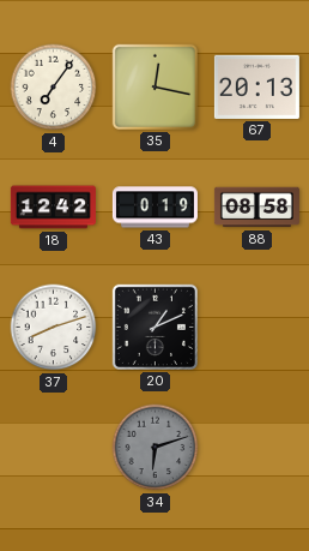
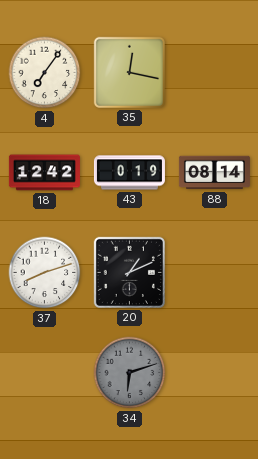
67: 20:13 -> none (256, 86)
88: 08:58 -> 08:14 (214, 173)
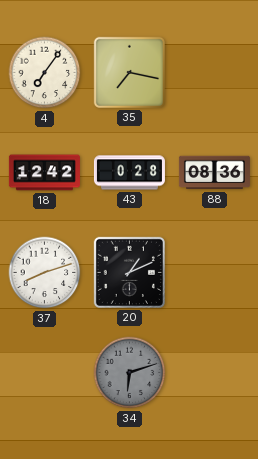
35: 12:17 -> 7:17 (129, 72)
43: 0:19 -> 0:28 (129, 173)
88: 08:14 -> 08:36 (214, 173)
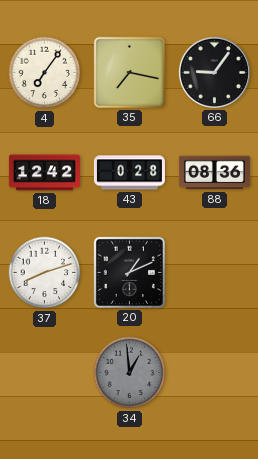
66: none -> 9:06 (214, 72)
34: 6:12 -> 12:59 (130, 373)
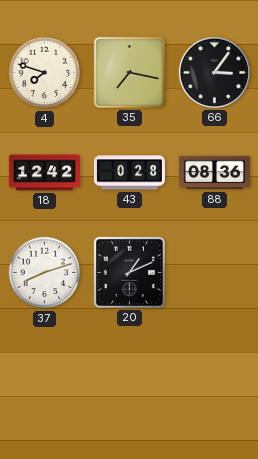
4: 7:06 -> 7:48 (45, 73)
66: 9:06 -> 3:06 (214, 72)
34: 12:59 -> none (130, 373)
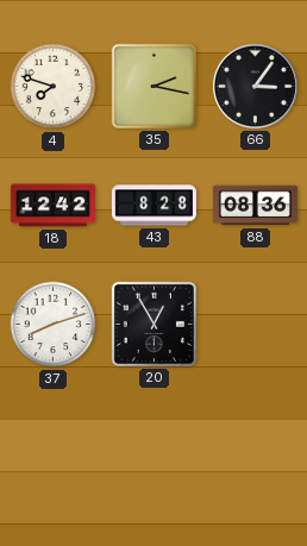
35: 7:17 -> 2:17 (153, 86)
43: 0:28 -> 8:28 (153, 206)
20: 1:11 -> 12:55 (153, 324)
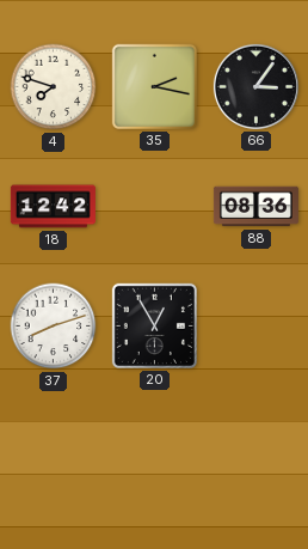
43: 8:28 -> none (153, 206)
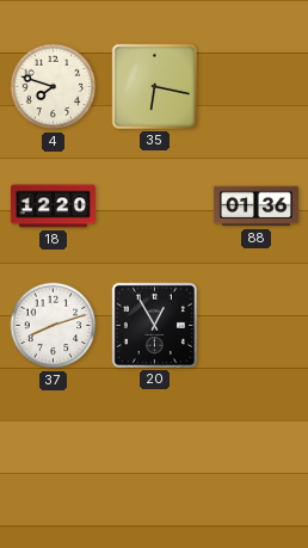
35: 2:17 -> 6:17 (154, 86)
66: 3:06 -> none (255, 86)
18: 12:42 -> 12:20 (53, 207)
88: 08:36 -> 01:36 (255, 207)
